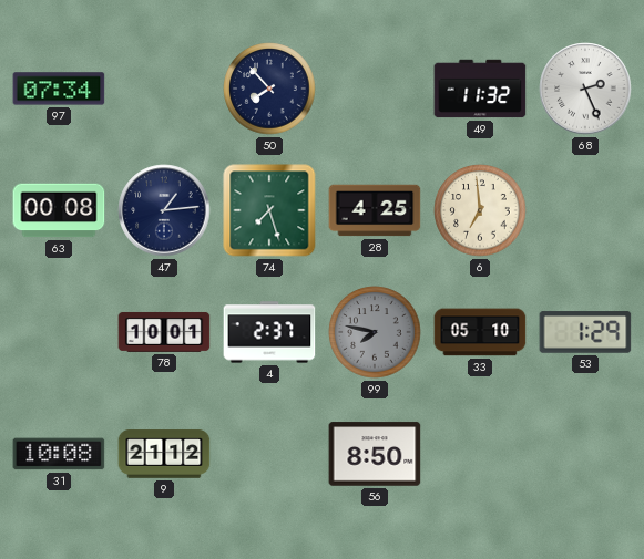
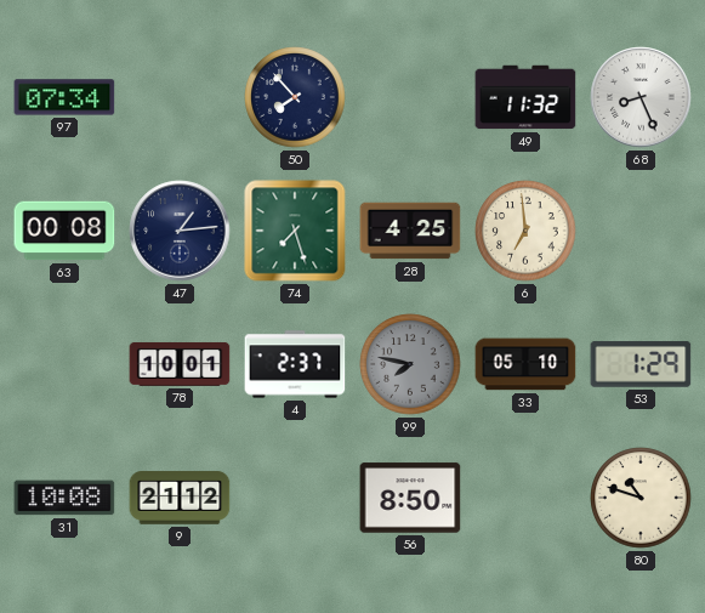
68: 2:26 -> 8:26 (641, 97)
80: none -> 10:48 (641, 498)
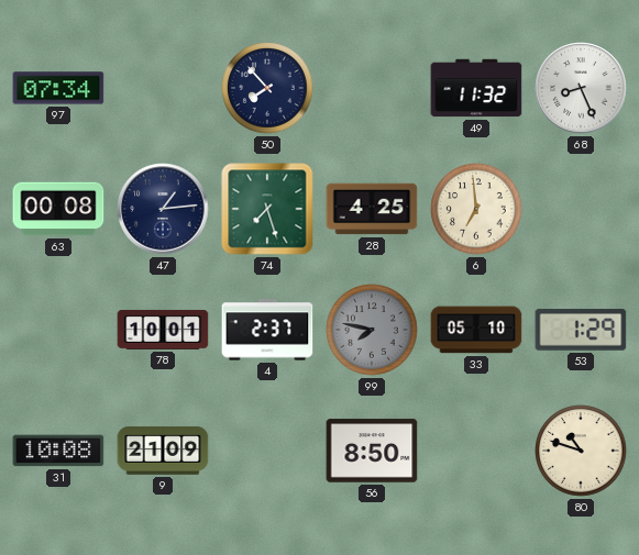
9: 21:12 -> 21:09 (163, 451)
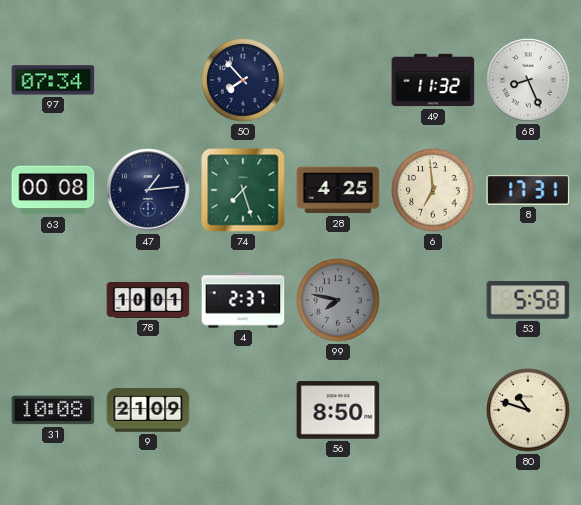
8: none -> 17:31 (528, 190)
33: 05:10 -> none (476, 330)
53: 1:29 -> 5:58 (528, 300)
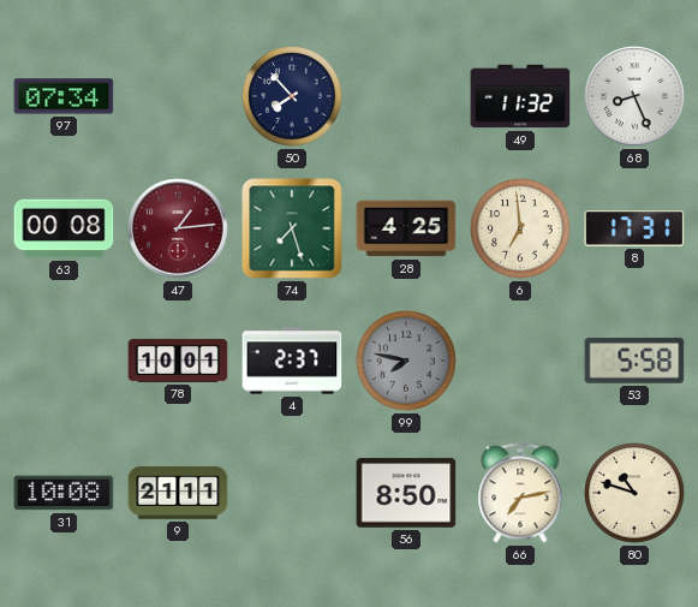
47 dial: navy -> burgundy (178, 228)
9: 21:09 -> 21:11 (178, 493)
66: none -> 7:13 (520, 493)
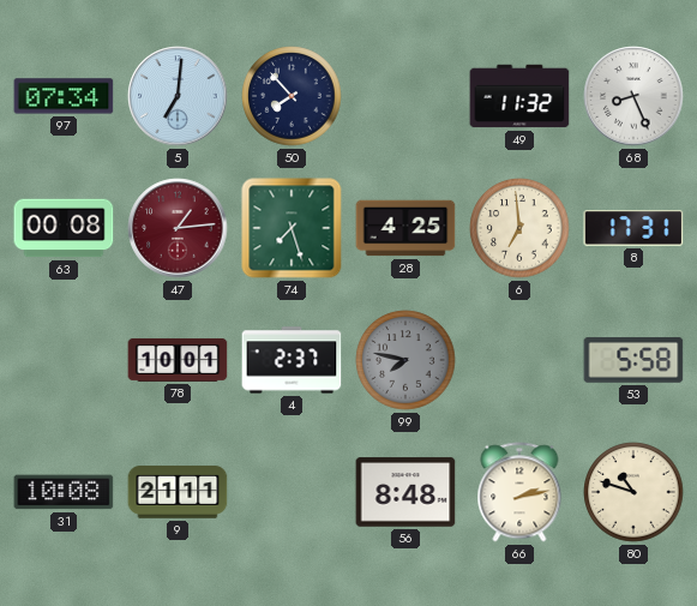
5: none -> 7:01 (178, 96)
56: 8:50 -> 8:48 (405, 492)
66: 7:13 -> 2:13 (519, 492)
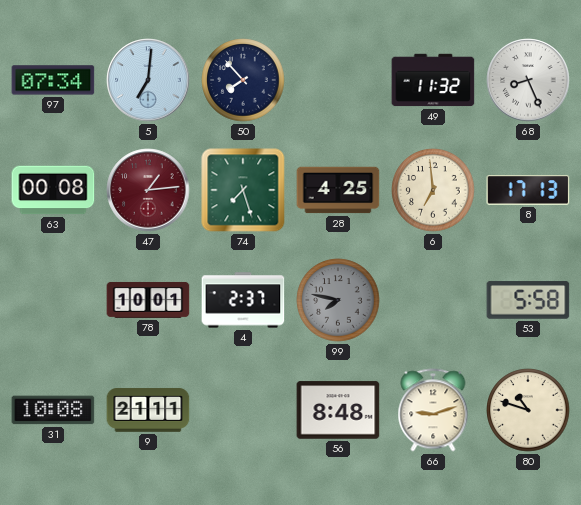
8: 17:31 -> 17:13 (528, 190)
66: 2:13 -> 9:12 (433, 410)
